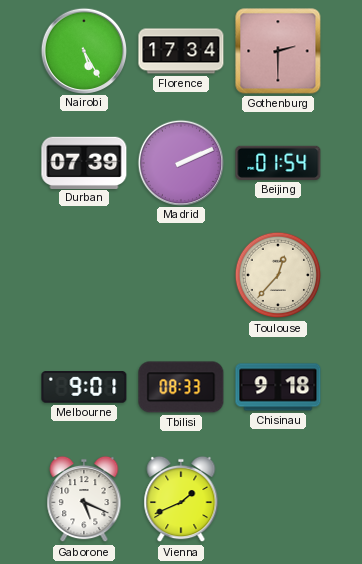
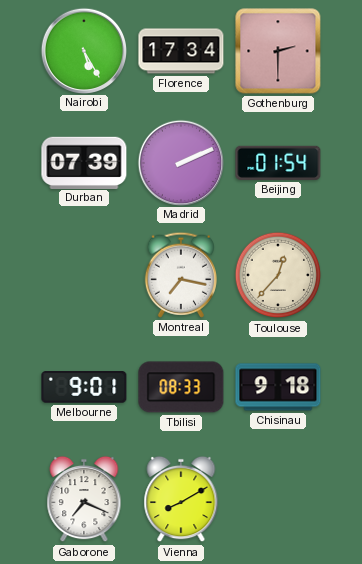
Montreal: none -> 7:17 (181, 275)
Gaborone: 5:19 -> 7:19 (84, 499)
Vienna: 1:41 -> 8:10 (181, 499)
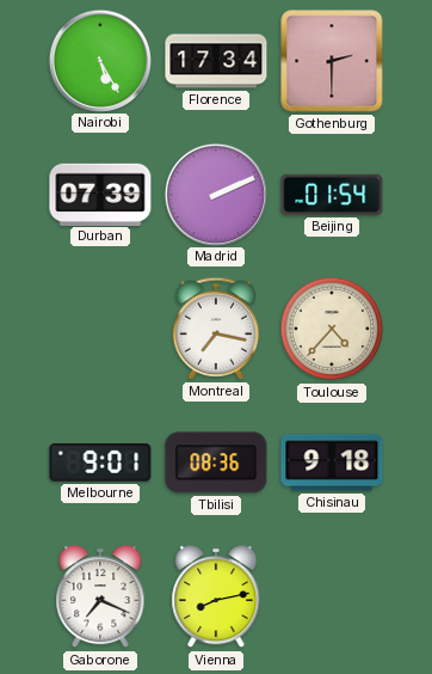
Toulouse: 12:37 -> 4:37 (332, 329)
Tbilisi: 08:33 -> 08:36 (216, 462)
Vienna: 8:10 -> 8:13 (216, 596)
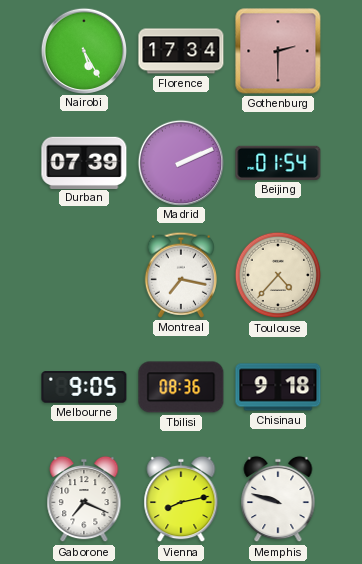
Melbourne: 9:01 -> 9:05 (84, 388)
Memphis: none -> 9:48 (278, 499)
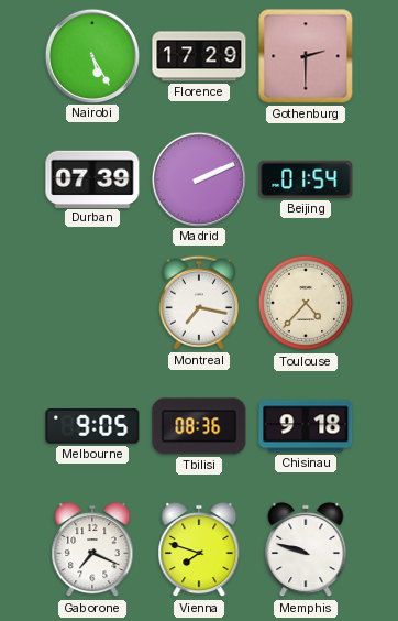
Florence: 17:34 -> 17:29 (199, 56)
Vienna: 8:13 -> 7:48 (199, 549)
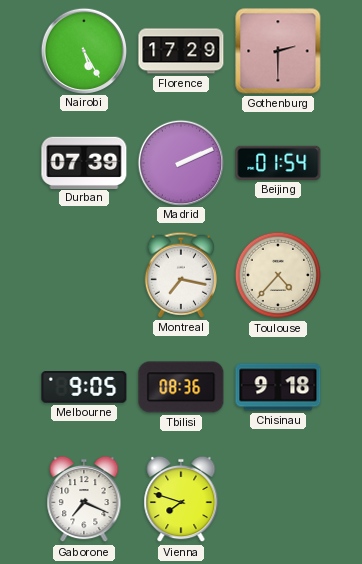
Memphis: 9:48 -> none (306, 549)
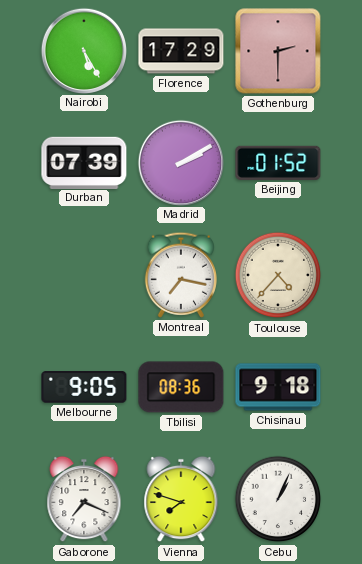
Madrid: 2:11 -> 2:10 (180, 162)
Beijing: 01:54 -> 01:52 (278, 163)
Cebu: none -> 1:04 (278, 499)
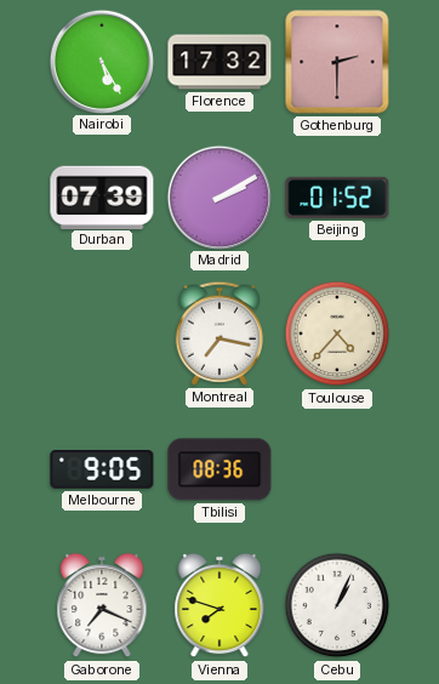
Florence: 17:29 -> 17:32 (219, 62)
Chisinau: 9:18 -> none (278, 387)
